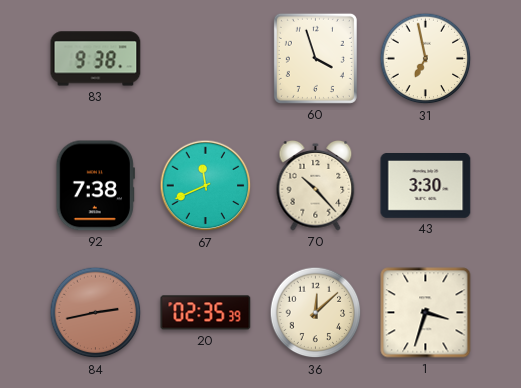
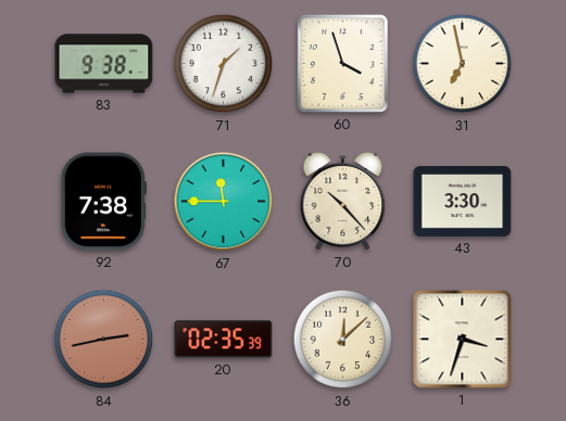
71: none -> 1:33 (224, 64)
67: 11:41 -> 11:45 (224, 202)
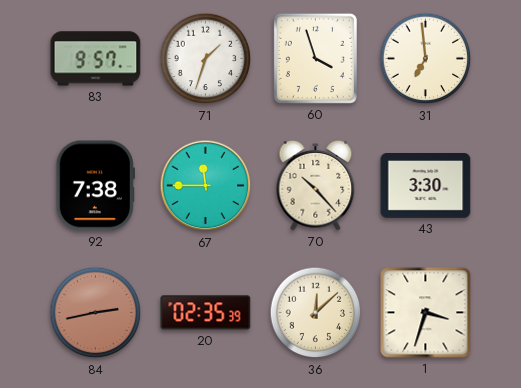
83: 9:38 -> 9:57 (96, 59)
31: 6:58 -> 6:59 (426, 59)
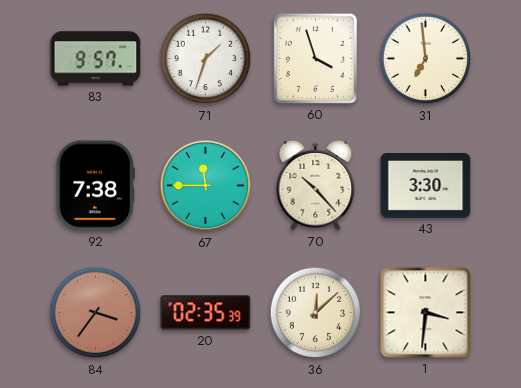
84: 2:43 -> 3:36 (96, 313)
1: 3:33 -> 3:31 (426, 313)
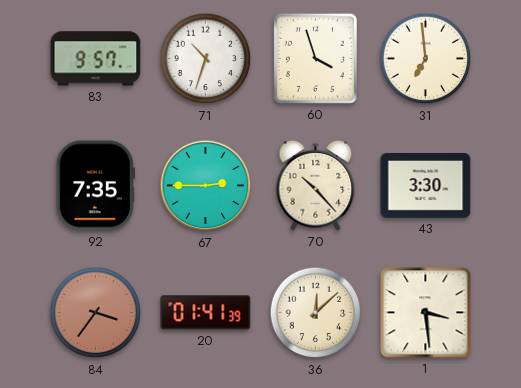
71: 1:33 -> 10:33 (206, 59)
92: 7:38 -> 7:35 (95, 186)
67: 11:45 -> 2:45 (206, 186)
20: 02:35 -> 01:41 (206, 313)
1: 3:31 -> 3:29 (426, 313)
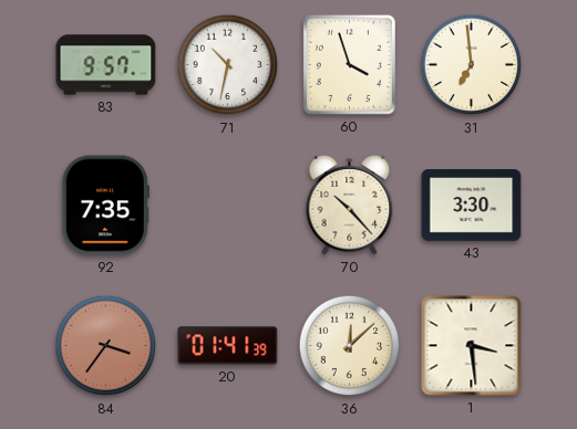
71: 10:33 -> 10:32 (228, 65)
67: 2:45 -> none (206, 186)
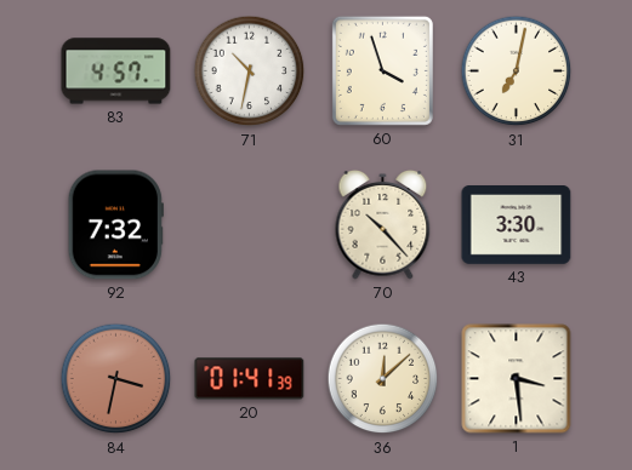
83: 9:57 -> 4:57 (116, 71)
31: 6:59 -> 7:02 (517, 71)
92: 7:35 -> 7:32 (115, 225)
84: 3:36 -> 3:32 (116, 379)
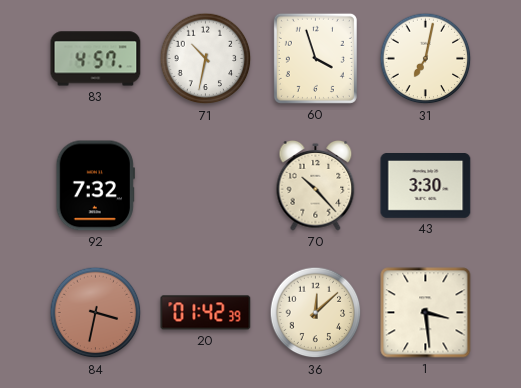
20: 01:41 -> 01:42 (206, 313)
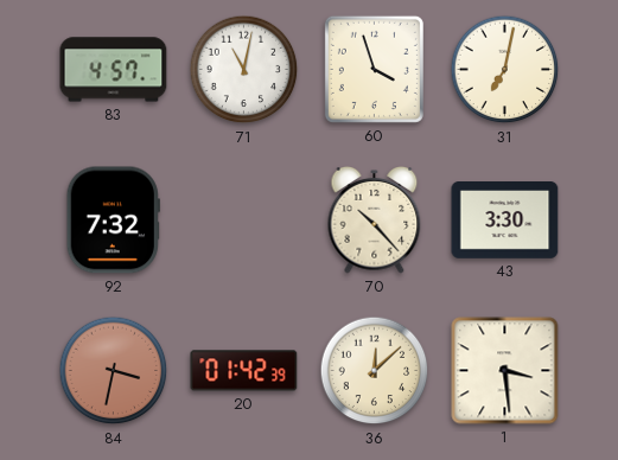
71: 10:32 -> 11:02 (244, 70)
